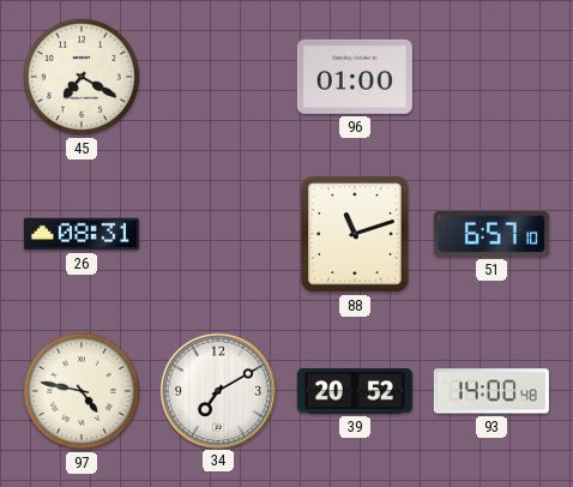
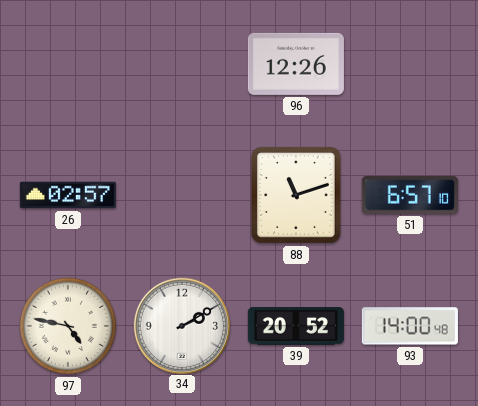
45: 7:20 -> none (82, 77)
96: 01:00 -> 12:26 (296, 64)
26: 08:31 -> 02:57 (68, 195)
34: 7:10 -> 2:10 (181, 325)
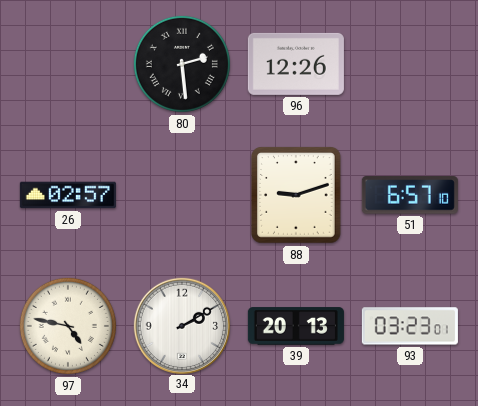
80: none -> 2:29 (182, 64)
88: 11:12 -> 9:12 (297, 195)
39: 20:52 -> 20:13 (296, 326)
93: 14:00 -> 03:23 (410, 326)
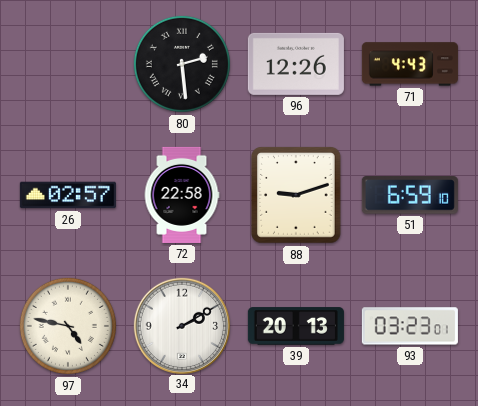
71: none -> 4:43 (410, 64)
72: none -> 22:58 (182, 195)
51: 6:57 -> 6:59 (410, 195)
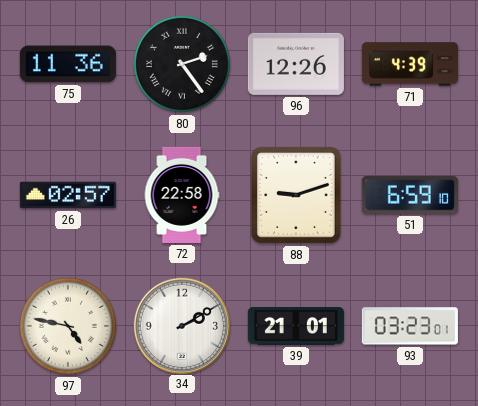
75: none -> 11:36 (68, 64)
80: 2:29 -> 2:24 (182, 64)
71: 4:43 -> 4:39 (410, 64)
39: 20:13 -> 21:01 (296, 326)
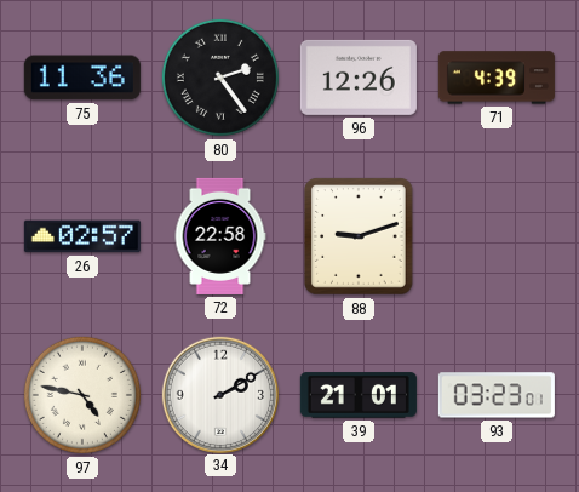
51: 6:59 -> none (410, 195)
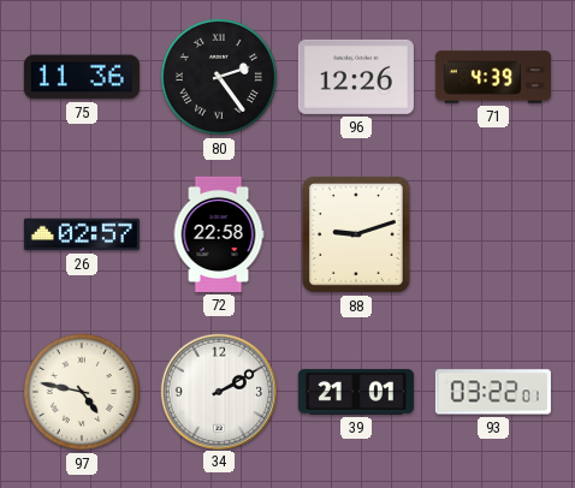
93: 03:23 -> 03:22 (493, 392)
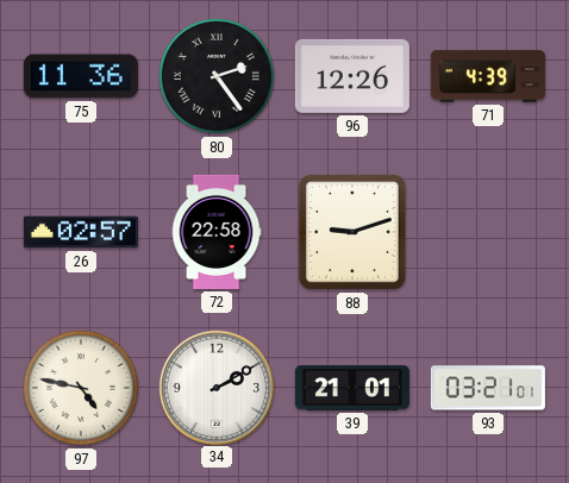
93: 03:22 -> 03:21 (488, 388)
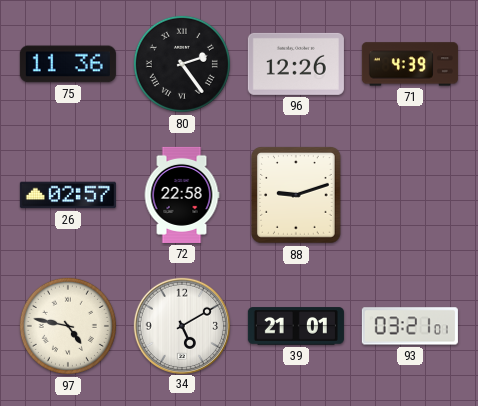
34: 2:10 -> 5:10 (181, 325)
